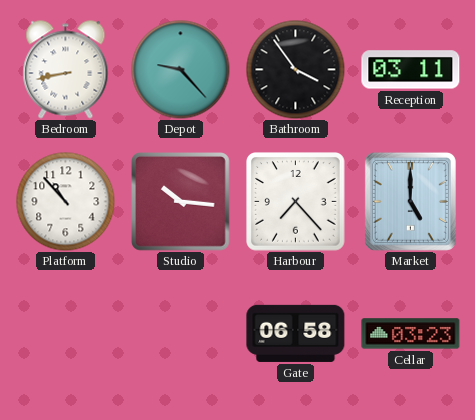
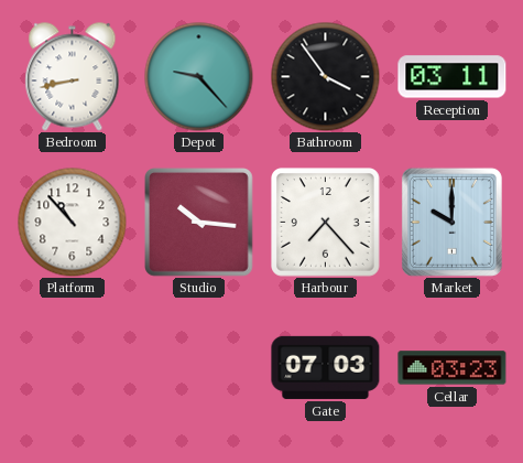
Market: 5:00 -> 10:00 (451, 222)
Gate: 06:58 -> 07:03 (326, 367)
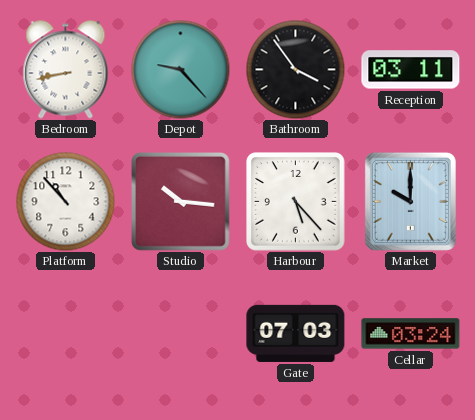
Harbour: 7:23 -> 5:23 (296, 202)
Cellar: 03:23 -> 03:24 (411, 334)
